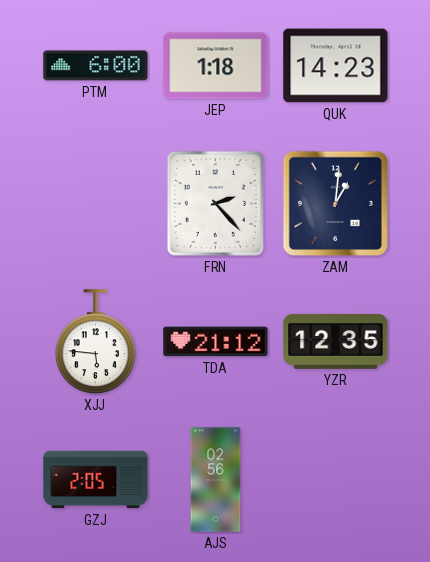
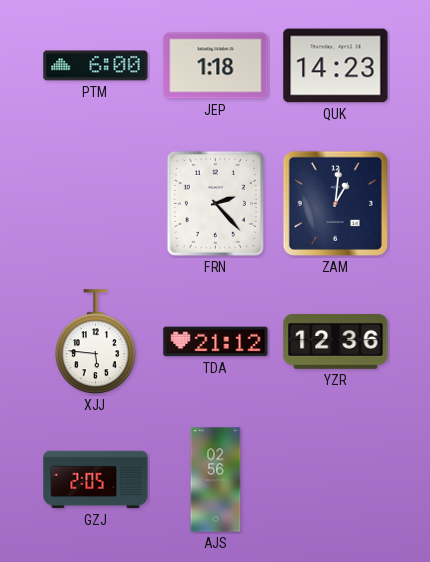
YZR: 12:35 -> 12:36 (336, 341)
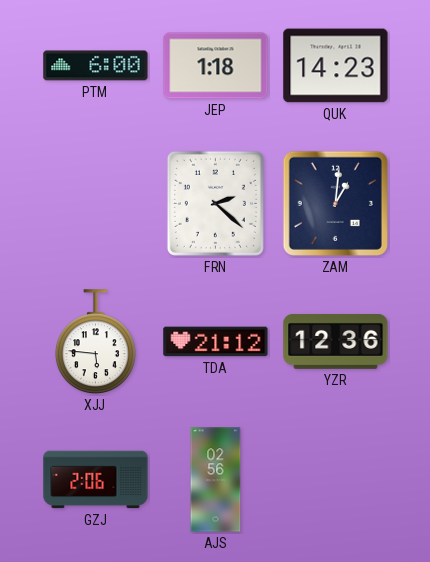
FRN: 2:23 -> 2:22 (215, 203)
GZJ: 2:05 -> 2:06 (96, 480)
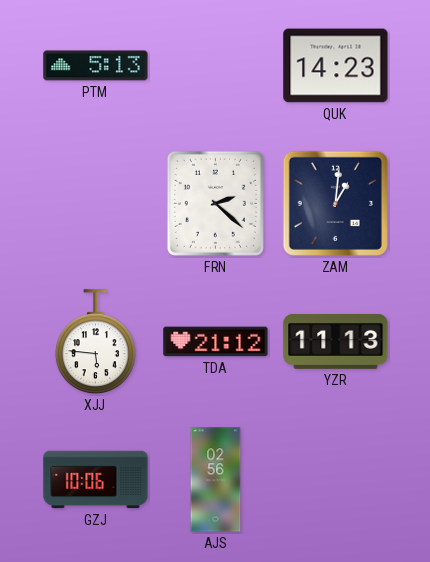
PTM: 6:00 -> 5:13 (96, 66)
JEP: 1:18 -> none (216, 66)
YZR: 12:36 -> 11:13 (336, 341)
GZJ: 2:06 -> 10:06 (96, 480)
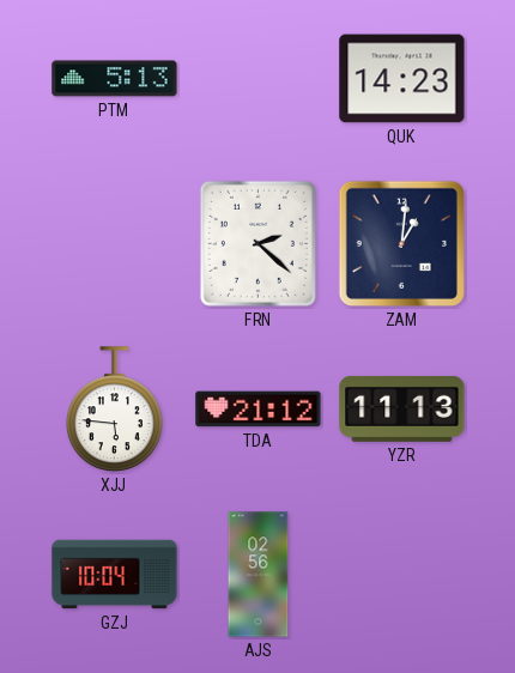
GZJ: 10:06 -> 10:04 (115, 575)
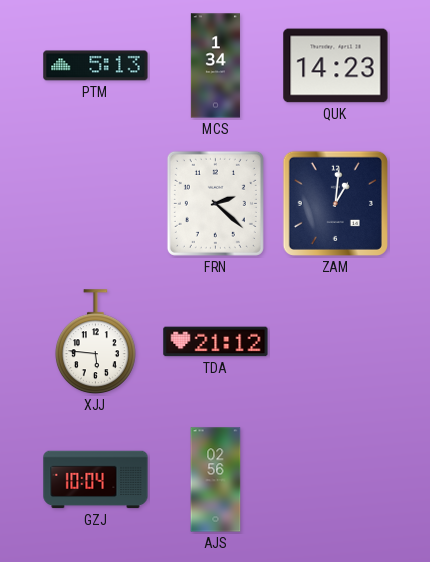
MCS: none -> 1:34 (215, 66)
YZR: 11:13 -> none (402, 408)
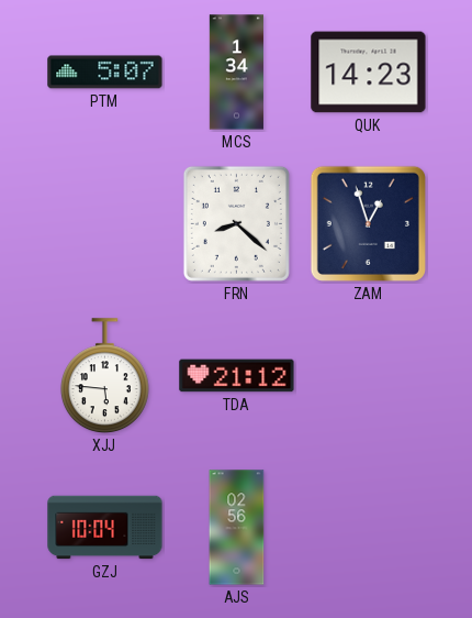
PTM: 5:13 -> 5:07 (105, 73)
FRN: 2:22 -> 8:22 (236, 223)
ZAM: 1:01 -> 12:57 (368, 223)
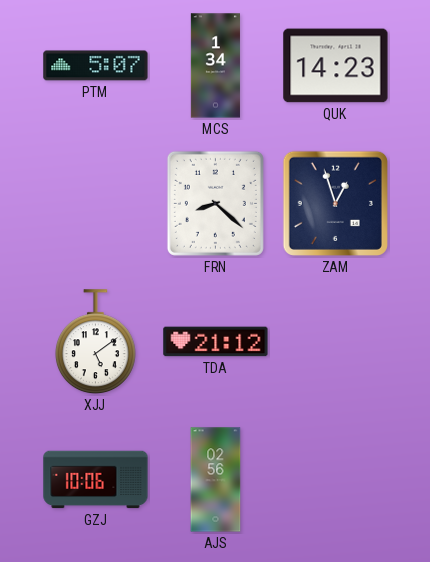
XJJ: 5:46 -> 5:09 (95, 342)
GZJ: 10:04 -> 10:06 (96, 480)
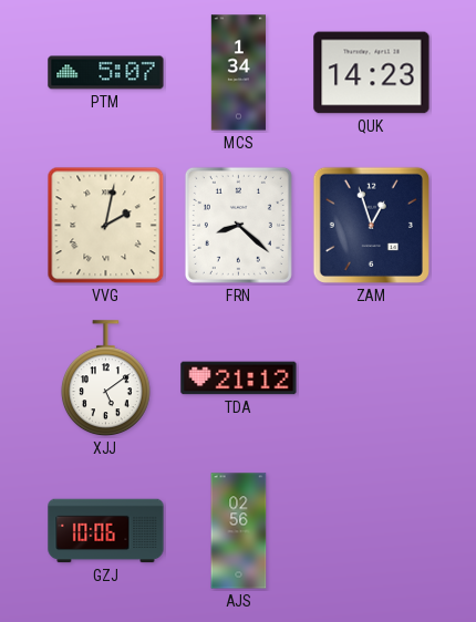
VVG: none -> 2:02 (106, 226)
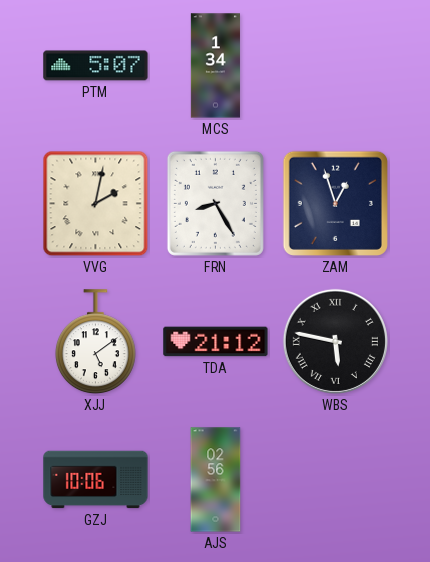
QUK: 14:23 -> none (372, 73)
FRN: 8:22 -> 8:25 (215, 203)
WBS: none -> 5:47 (335, 341)
